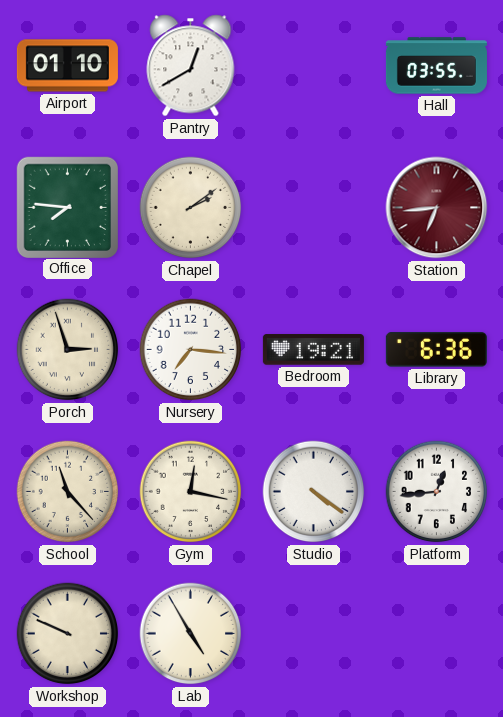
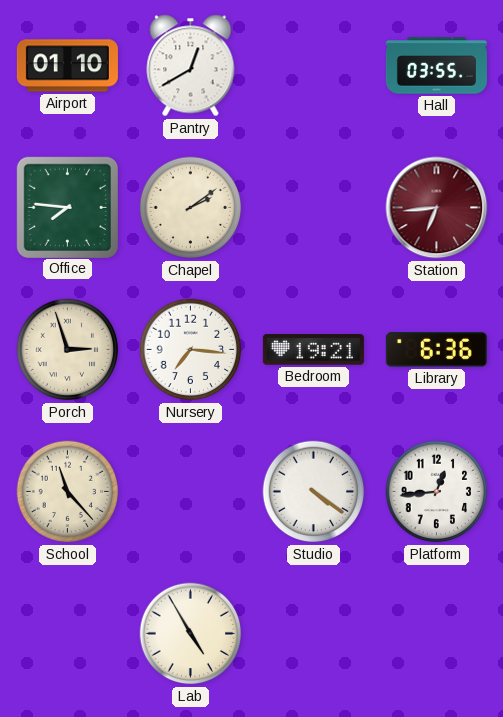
Gym: 12:17 -> none (191, 492)
Workshop: 9:49 -> none (68, 634)
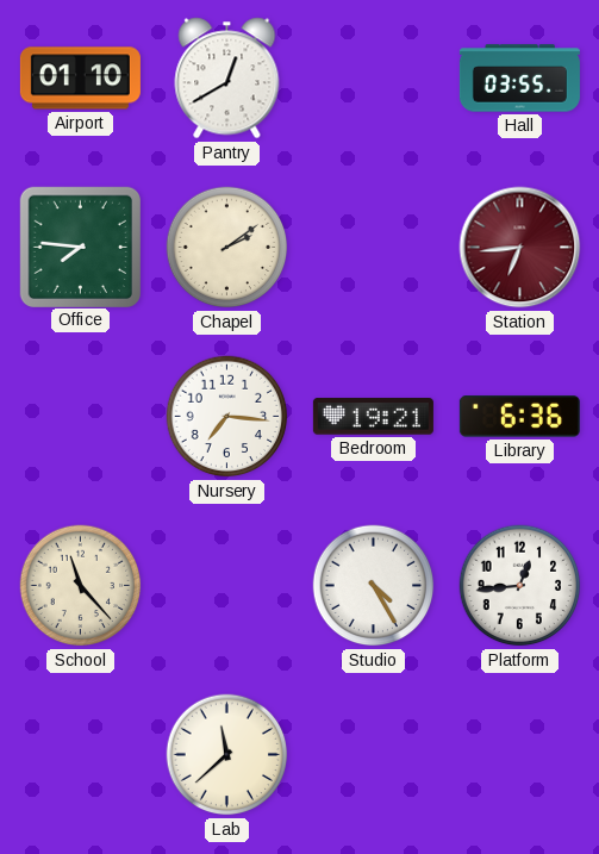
Porch: 2:57 -> none (68, 350)
Studio: 4:21 -> 4:25 (374, 586)
Lab: 4:55 -> 11:38 (227, 755)
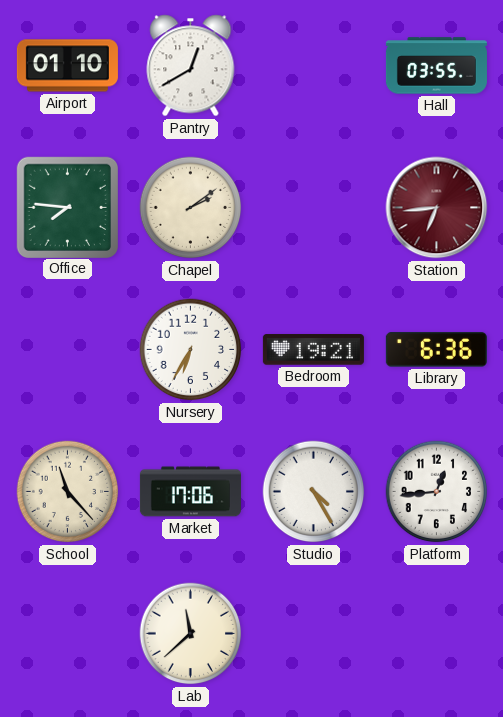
Nursery: 7:16 -> 6:35 (191, 350)
Market: none -> 17:06 (190, 492)
